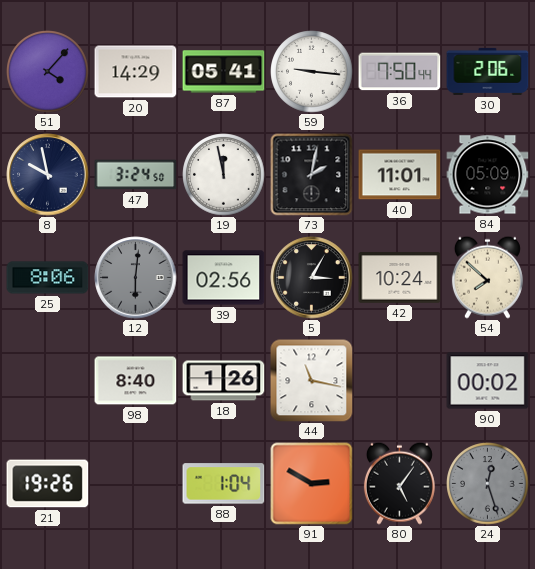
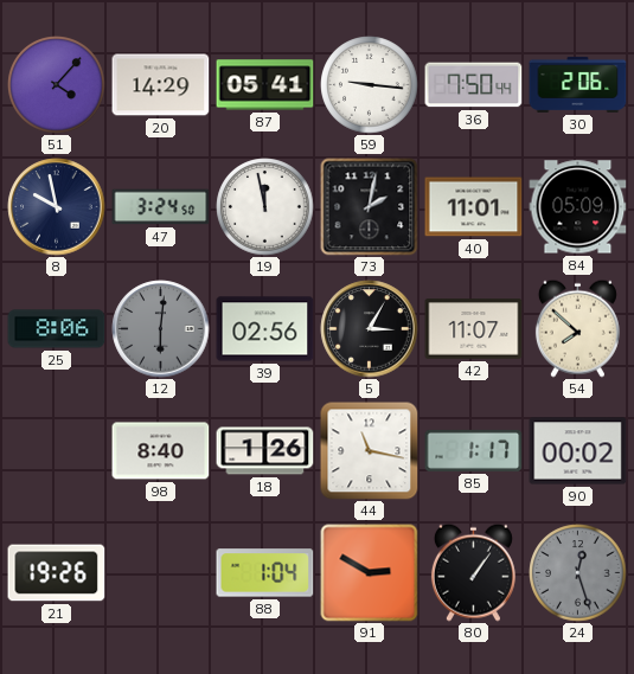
42: 10:24 -> 11:07 (474, 329)
85: none -> 1:17 (474, 450)
80: 5:06 -> 1:06 (473, 572)
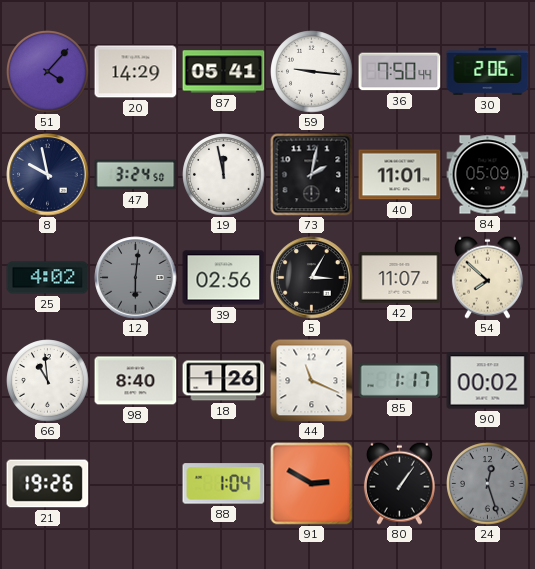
25: 8:06 -> 4:02 (48, 278)
66: none -> 10:59 (48, 381)
44: 11:17 -> 11:19 (312, 381)
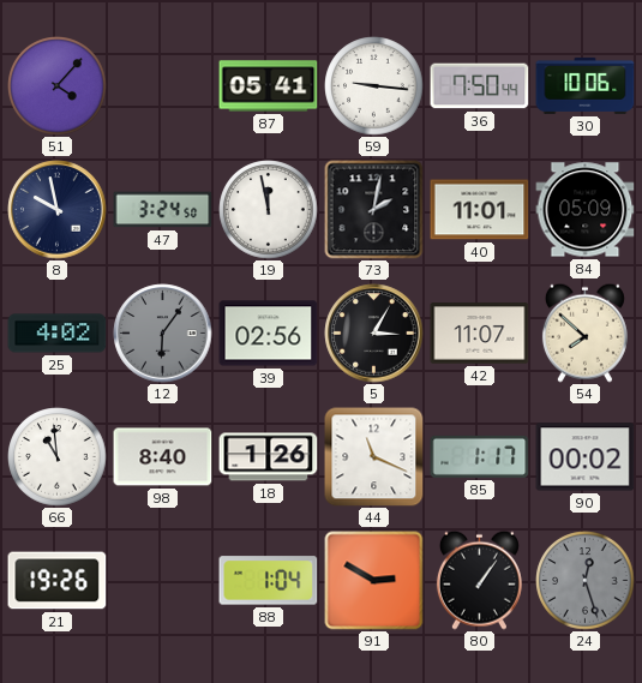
20: 14:29 -> none (136, 72)
30: 2:06 -> 10:06 (586, 85)
12: 6:01 -> 6:06 (163, 334)
